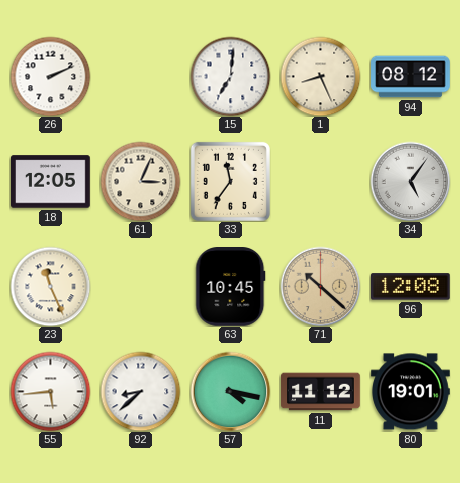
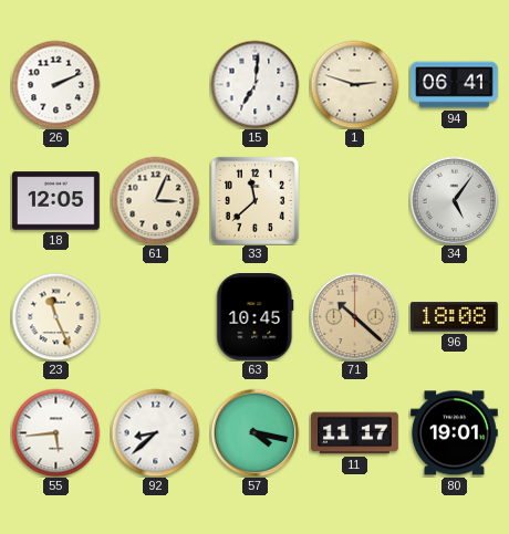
1: 8:26 -> 2:48 (354, 84)
94: 08:12 -> 06:41 (455, 85)
33: 11:36 -> 11:38 (254, 200)
96: 12:08 -> 18:08 (455, 317)
11: 11:12 -> 11:17 (355, 433)
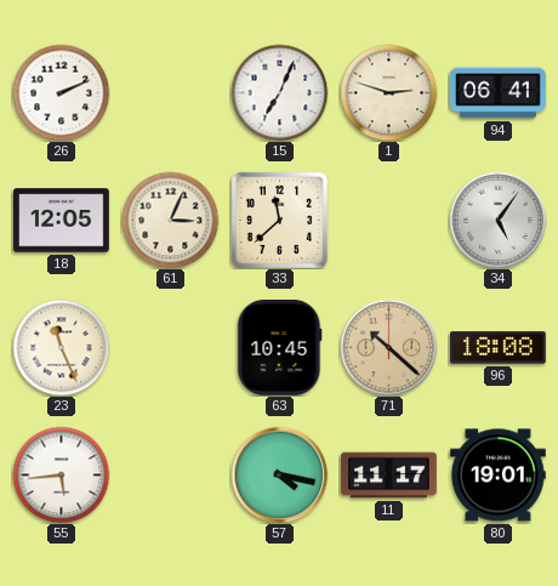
15: 7:01 -> 7:04 (279, 92)
92: 8:38 -> none (155, 432)
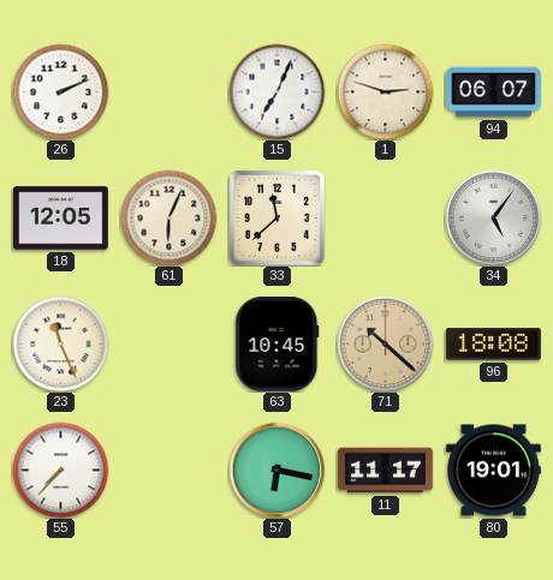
94: 06:41 -> 06:07 (494, 92)
61: 3:04 -> 6:04 (168, 217)
55: 5:44 -> 7:37 (60, 470)
57: 4:17 -> 6:17 (276, 470)
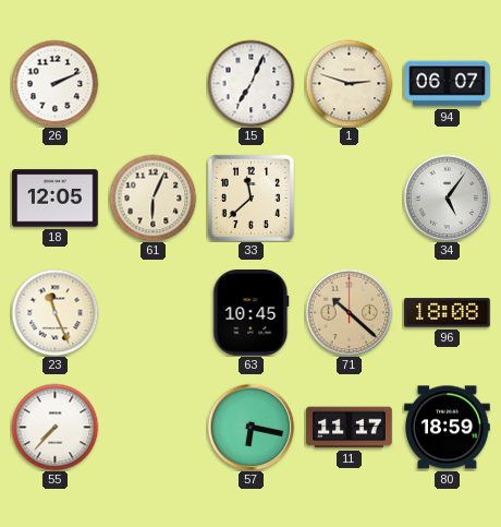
80: 19:01 -> 18:59 (448, 428)
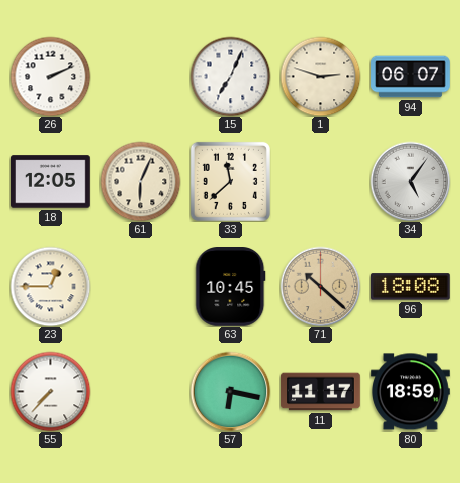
23: 11:26 -> 12:45 (50, 286)
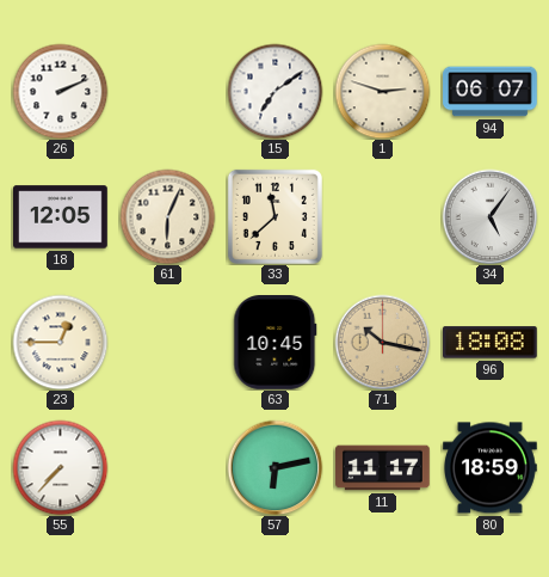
15: 7:04 -> 7:09 (274, 91)
71: 10:22 -> 10:17 (382, 342)
57: 6:17 -> 6:13 (274, 467)
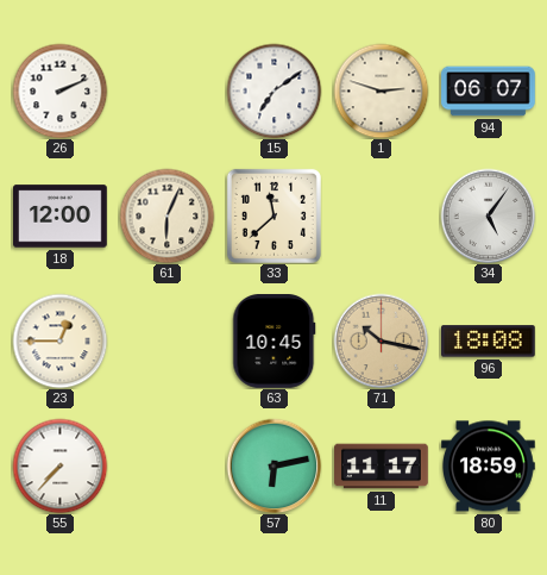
18: 12:05 -> 12:00 (61, 217)
